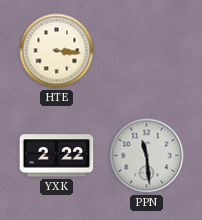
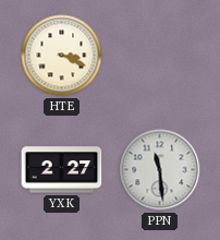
HTE: 3:16 -> 3:19 (62, 56)
YXK: 2:22 -> 2:27 (62, 170)
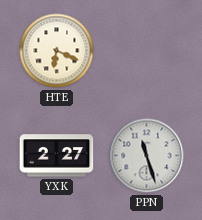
HTE: 3:19 -> 6:19 (57, 51)
PPN: 11:29 -> 11:27 (147, 156)
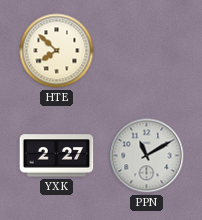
HTE: 6:19 -> 7:52 (57, 51)
PPN: 11:27 -> 11:10 (147, 156)
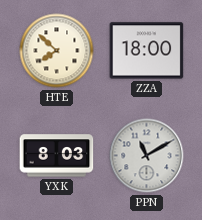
ZZA: none -> 18:00 (147, 51)
YXK: 2:27 -> 8:03 (57, 156)
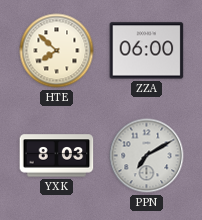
ZZA: 18:00 -> 06:00 (147, 51)
PPN: 11:10 -> 7:10 (147, 156)
